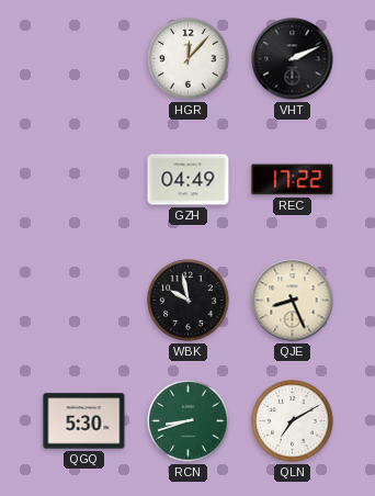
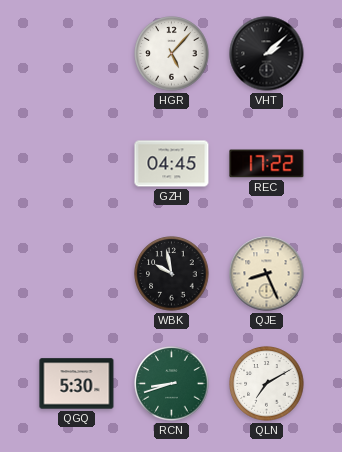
HGR: 12:07 -> 5:07 (172, 54)
VHT: 2:11 -> 2:08 (267, 54)
GZH: 04:49 -> 04:45 (172, 164)
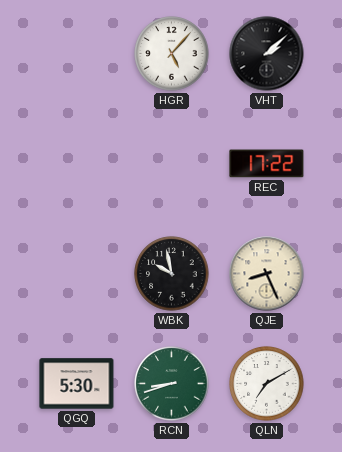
GZH: 04:45 -> none (172, 164)
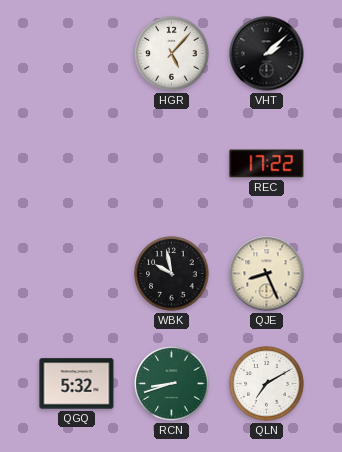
QGQ: 5:30 -> 5:32 (77, 384)
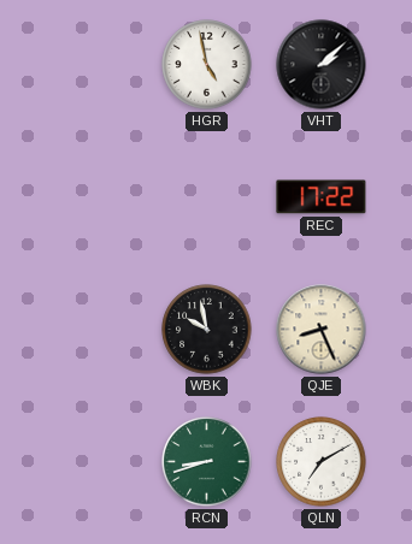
HGR: 5:07 -> 4:58 (207, 65)
QGQ: 5:32 -> none (77, 384)
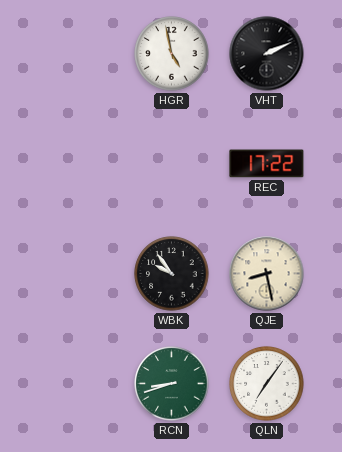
VHT: 2:08 -> 2:11 (267, 54)
WBK: 9:58 -> 9:54 (172, 274)
QJE: 8:26 -> 8:28 (267, 274)
QLN: 7:10 -> 7:06 (267, 384)
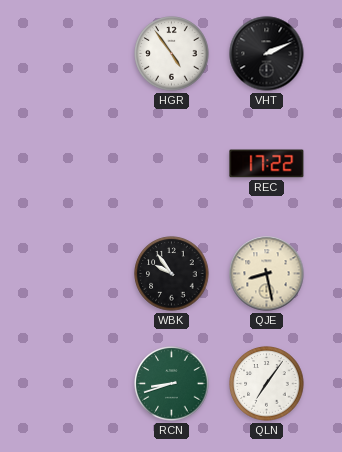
HGR: 4:58 -> 4:54 (172, 54)
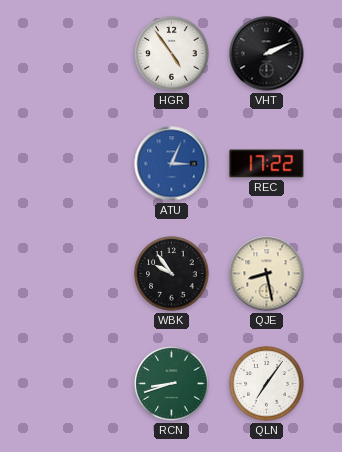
ATU: none -> 3:04 (172, 164)
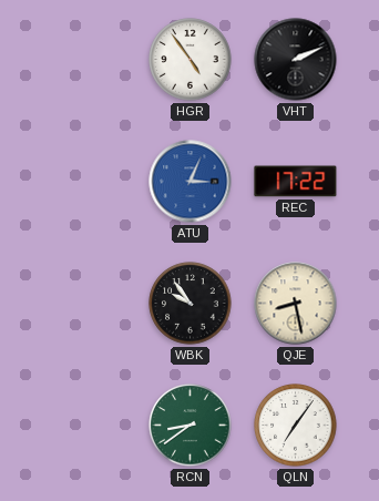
RCN: 8:42 -> 8:39 (191, 426)
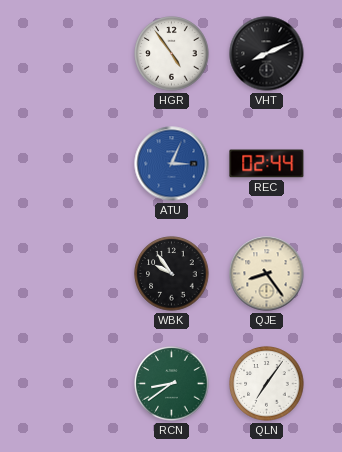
VHT: 2:11 -> 8:11 (267, 54)
REC: 17:22 -> 02:44 (267, 164)
QJE: 8:28 -> 8:24 (267, 274)
